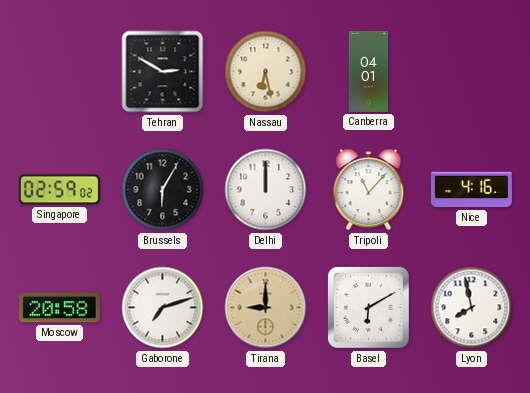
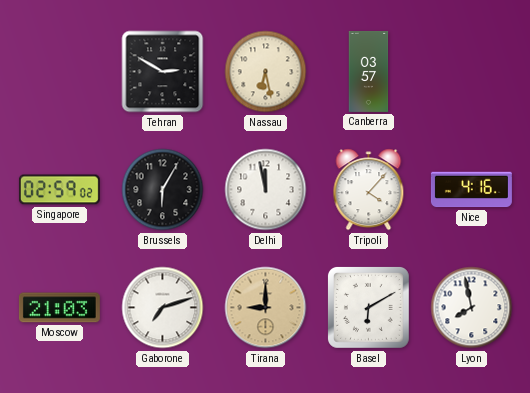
Canberra: 04:01 -> 03:57 (369, 71)
Delhi: 12:00 -> 11:58 (266, 190)
Tripoli: 11:07 -> 4:07 (369, 190)
Moscow: 20:58 -> 21:03 (59, 308)
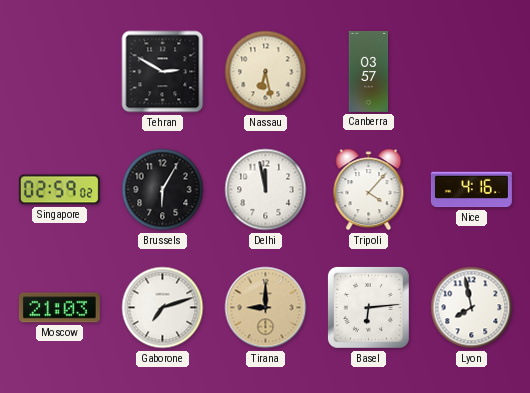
Basel: 6:10 -> 6:14 (369, 308)
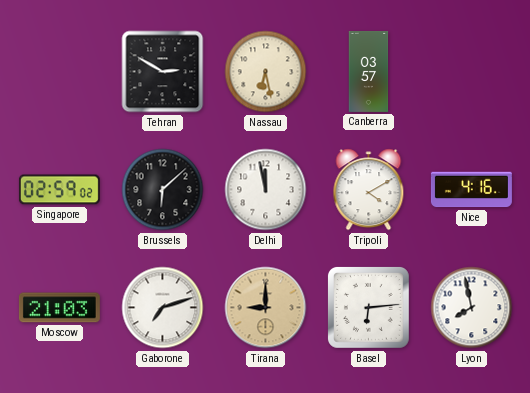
Brussels: 6:05 -> 6:08 (163, 190)
Tripoli: 4:07 -> 4:10 (369, 190)
